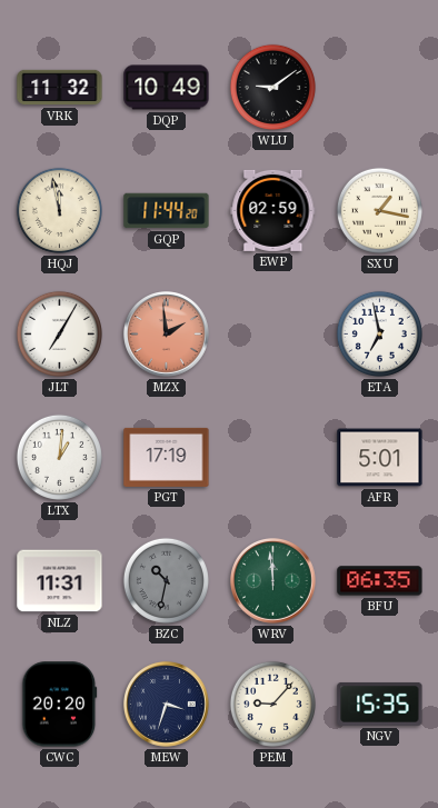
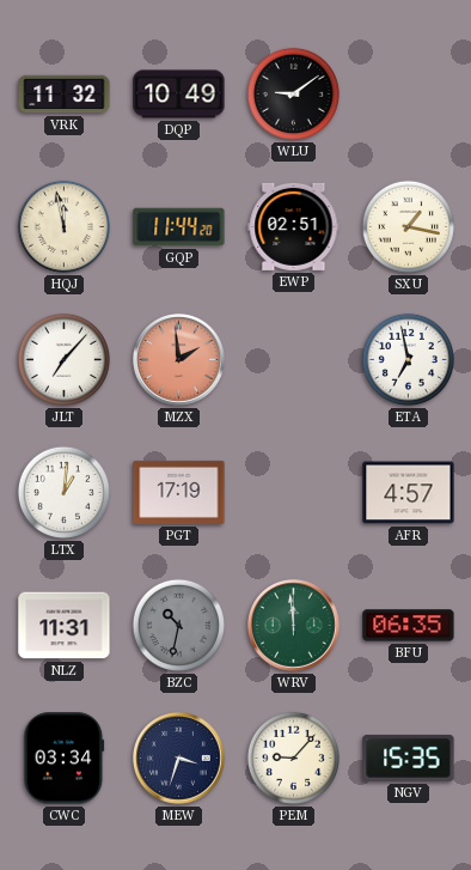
EWP: 02:59 -> 02:51 (294, 226)
JLT: 7:05 -> 7:07 (63, 359)
AFR: 5:01 -> 4:57 (409, 493)
CWC: 20:20 -> 03:34 (65, 759)
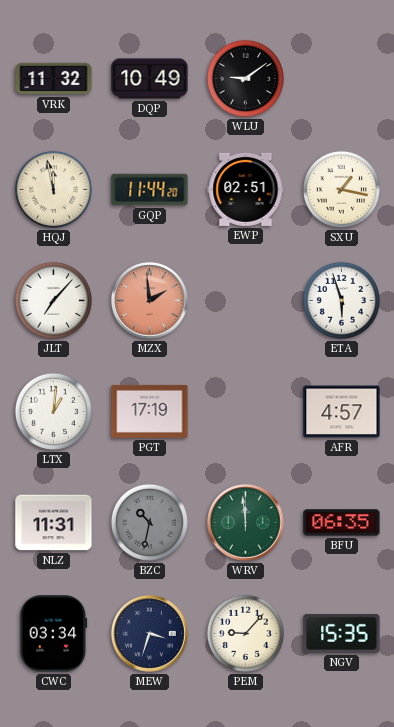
ETA: 6:58 -> 5:57 (341, 300)
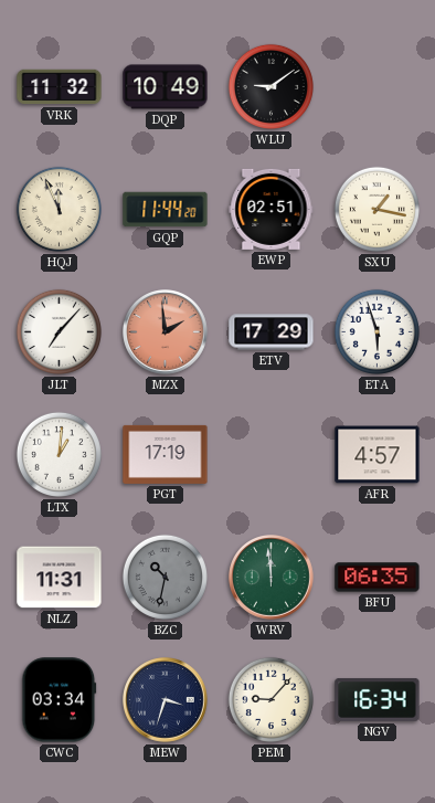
HQJ: 11:58 -> 11:56 (59, 209)
ETV: none -> 17:29 (272, 332)
NGV: 15:35 -> 16:34 (378, 699)
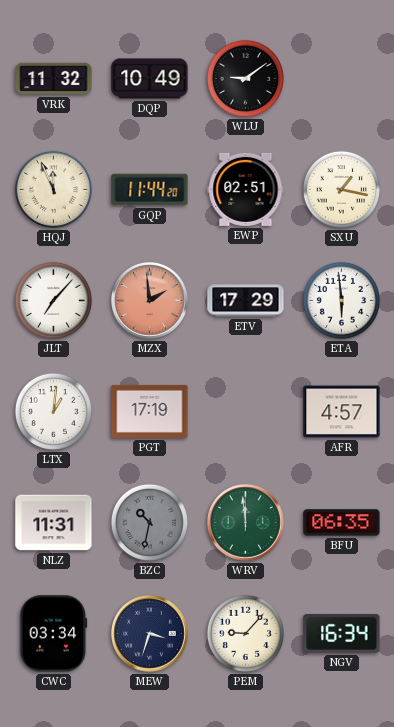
ETA: 5:57 -> 5:59 (341, 300)
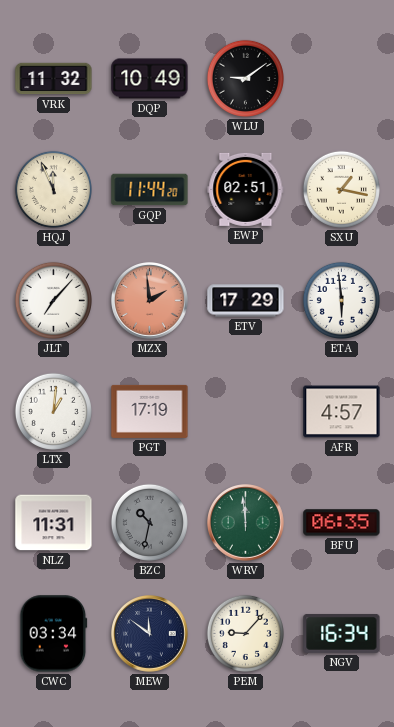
MEW: 3:33 -> 11:51 (150, 634)
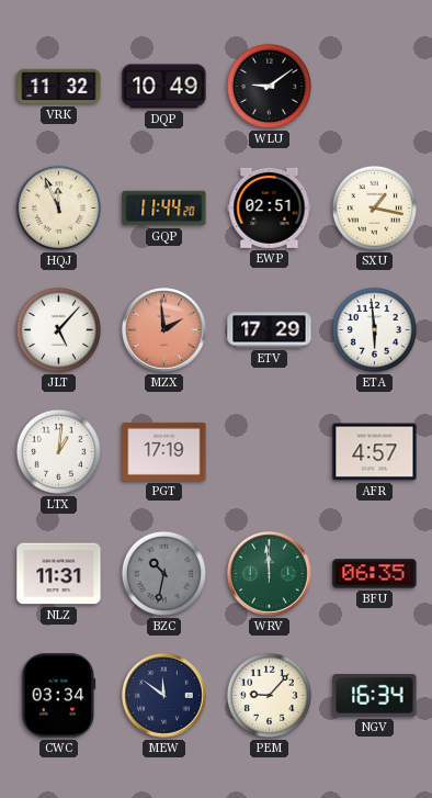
JLT: 7:07 -> 5:07 (58, 329)
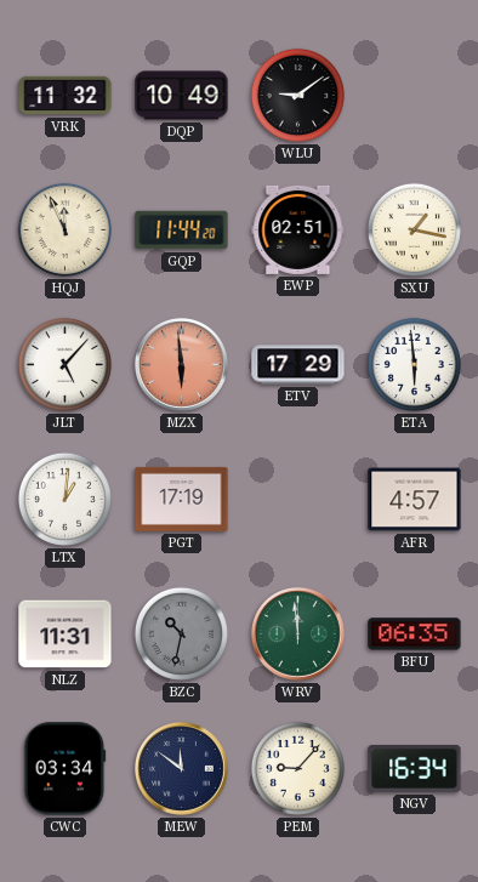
MZX: 1:59 -> 5:59 (182, 365)
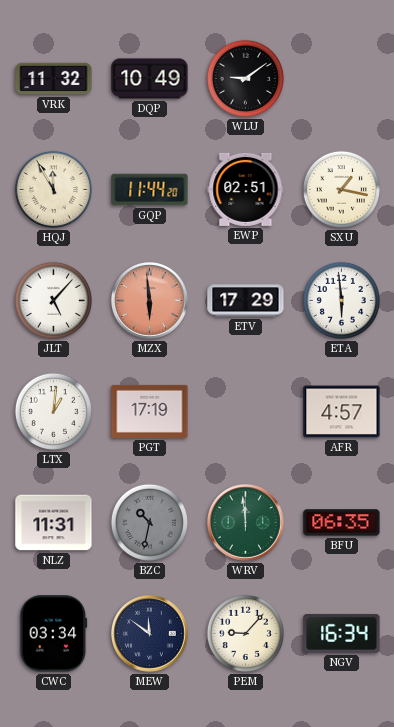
HQJ: 11:56 -> 11:55 (53, 189)
